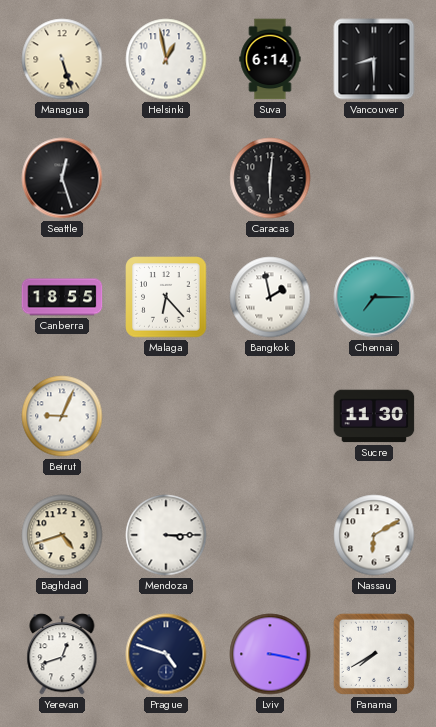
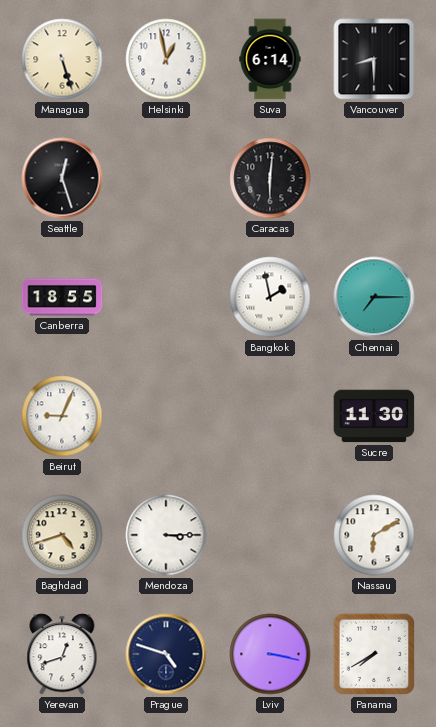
Malaga: 6:23 -> none (166, 297)
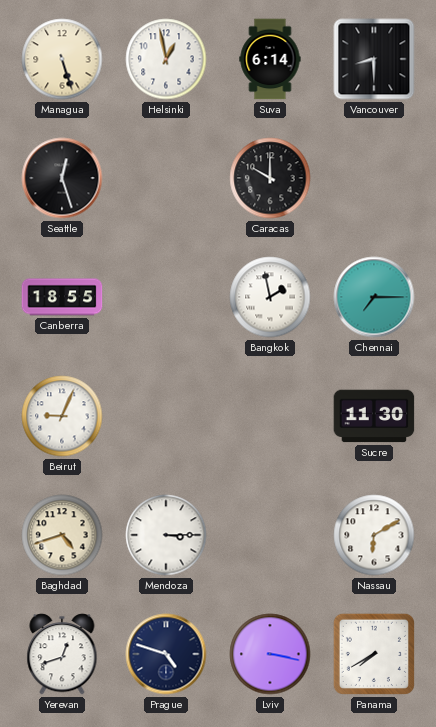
Caracas: 6:01 -> 10:00 (270, 178)
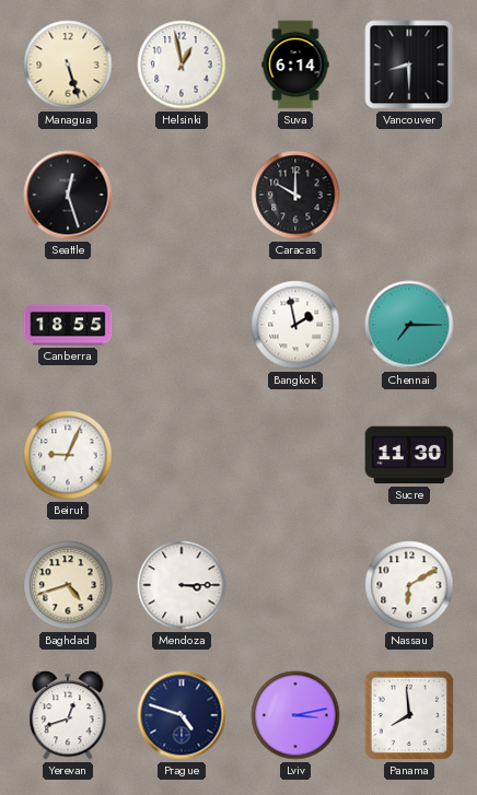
Lviv: 3:17 -> 3:13 (295, 715)
Panama: 7:40 -> 7:59 (409, 715)
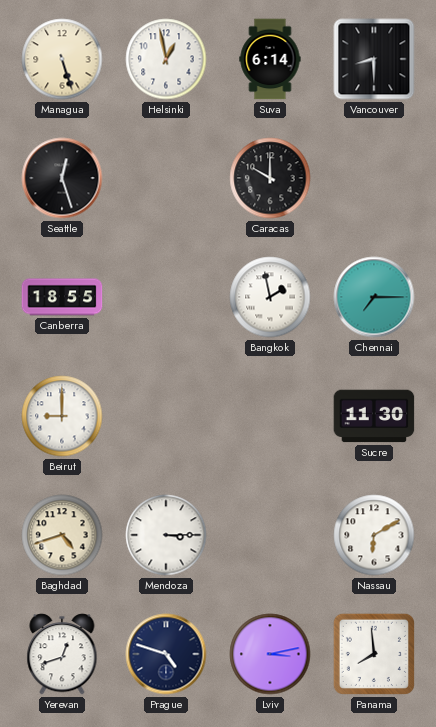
Beirut: 9:04 -> 9:00 (62, 416)
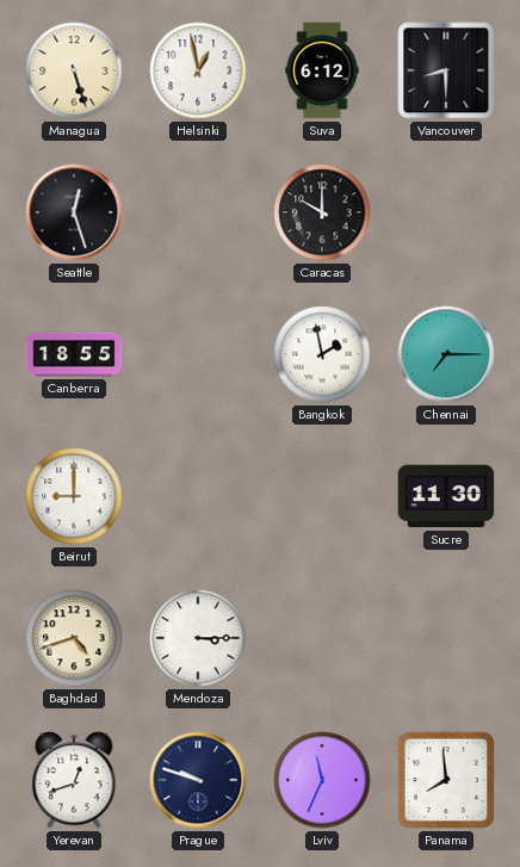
Suva: 6:14 -> 6:12 (322, 70)
Nassau: 6:10 -> none (374, 535)
Prague: 4:48 -> 9:48 (198, 780)
Lviv: 3:13 -> 11:34 (322, 780)
